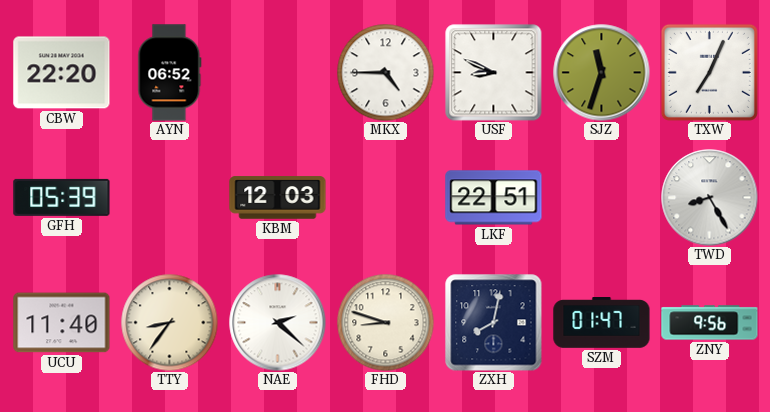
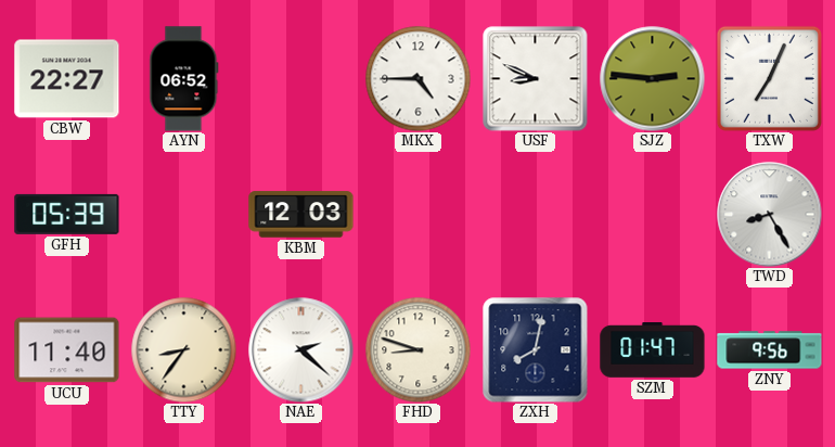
CBW: 22:20 -> 22:27 (67, 79)
SJZ: 11:33 -> 2:46 (653, 79)
LKF: 22:51 -> none (494, 198)
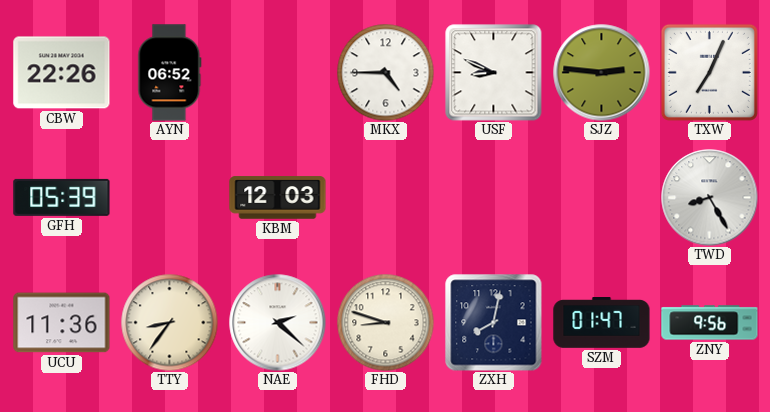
CBW: 22:27 -> 22:26 (62, 73)
UCU: 11:40 -> 11:36 (62, 323)
